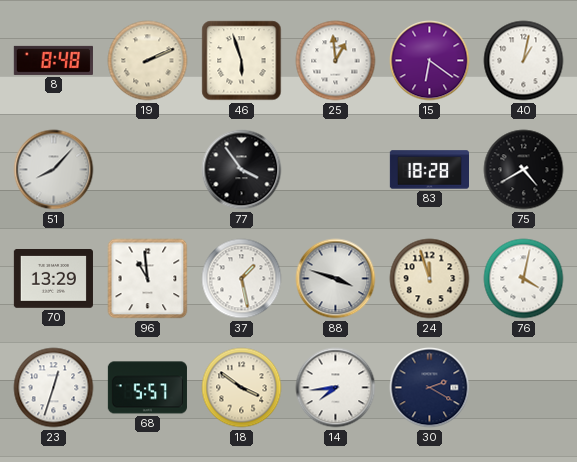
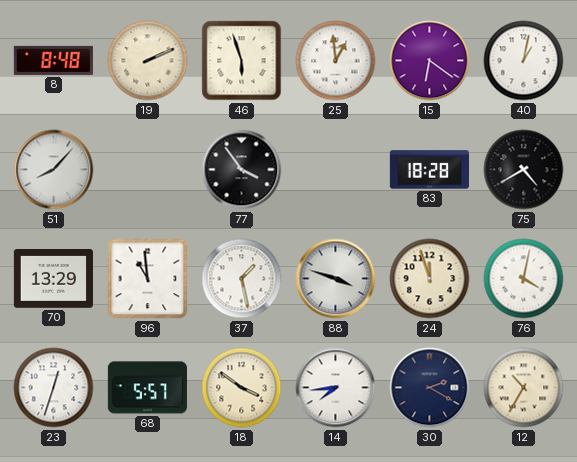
12: none -> 10:35 (524, 388)
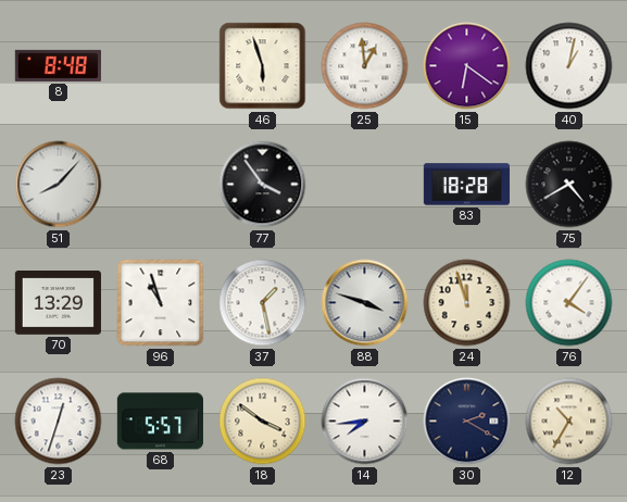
19: 2:11 -> none (148, 61)
96: 10:59 -> 10:57 (161, 303)
76: 4:02 -> 4:06 (569, 303)
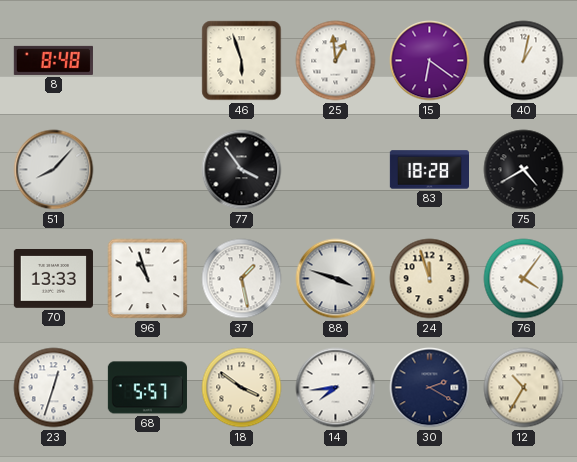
70: 13:29 -> 13:33 (53, 279)
